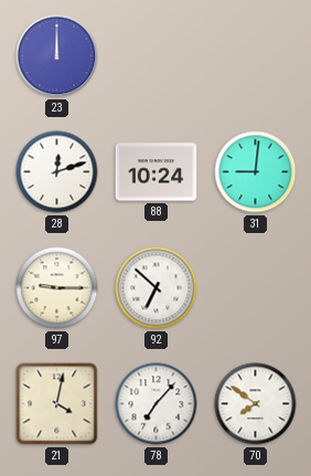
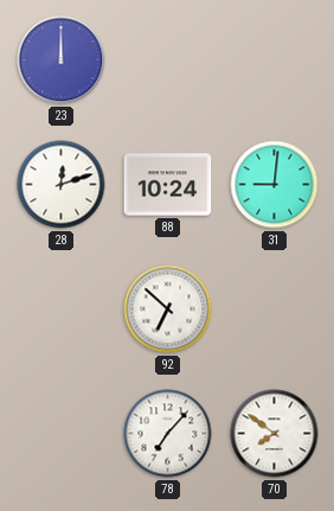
97: 9:15 -> none (57, 288)
21: 4:02 -> none (57, 404)
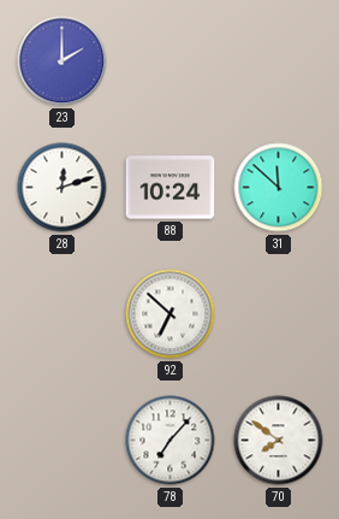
23: 12:00 -> 2:00 (63, 61)
31: 9:01 -> 11:52 (279, 188)
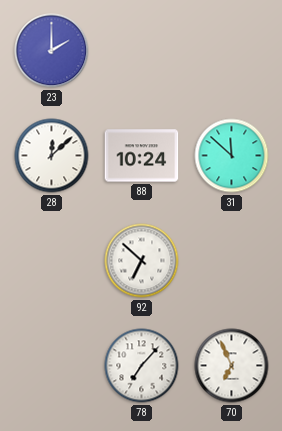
28: 12:12 -> 12:08 (52, 156)
70: 7:51 -> 6:56 (232, 366)
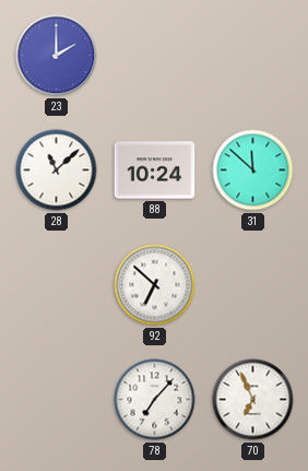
28: 12:08 -> 11:08 (57, 170)
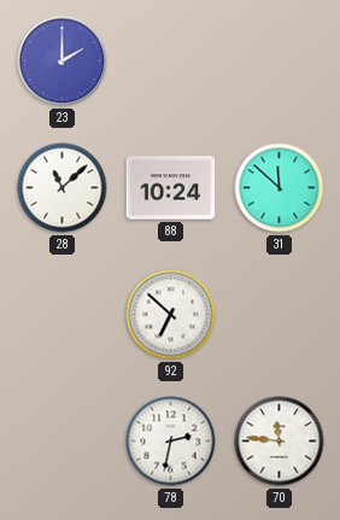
78: 7:07 -> 2:32 (171, 442)
70: 6:56 -> 11:46 (280, 442)
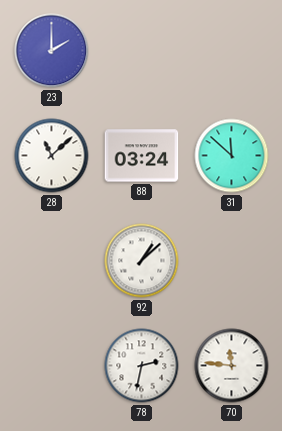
88: 10:24 -> 03:24 (142, 156)
92: 6:52 -> 1:08 (142, 261)
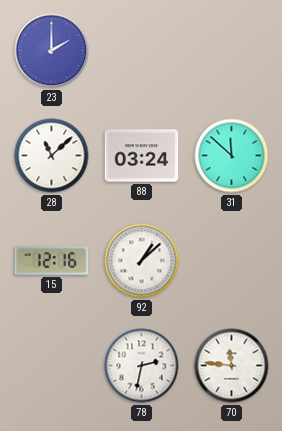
15: none -> 12:16 (52, 261)
